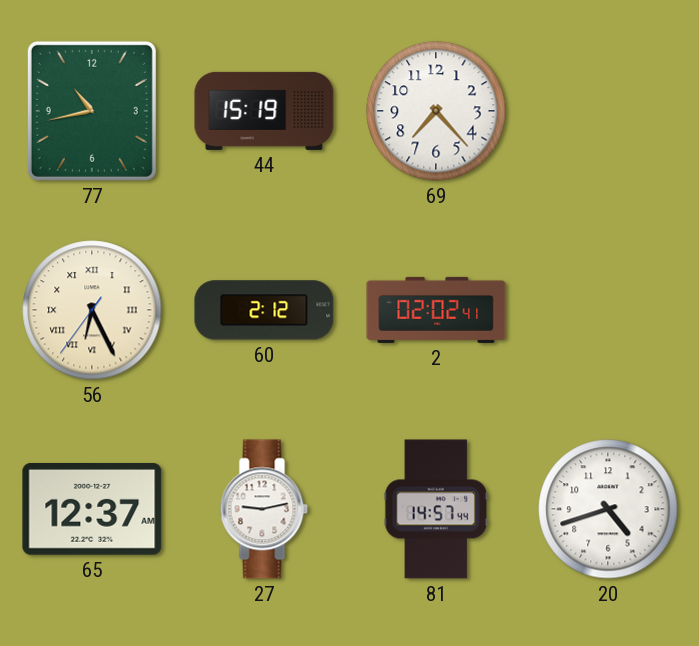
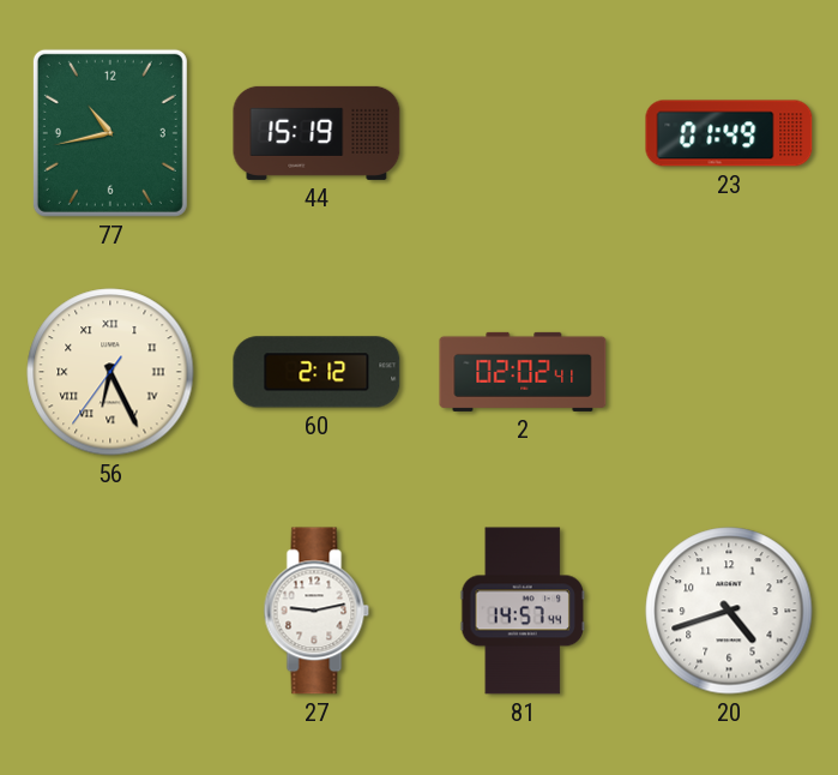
69: 7:23 -> none (436, 111)
23: none -> 01:49 (729, 133)
65: 12:37 -> none (92, 509)
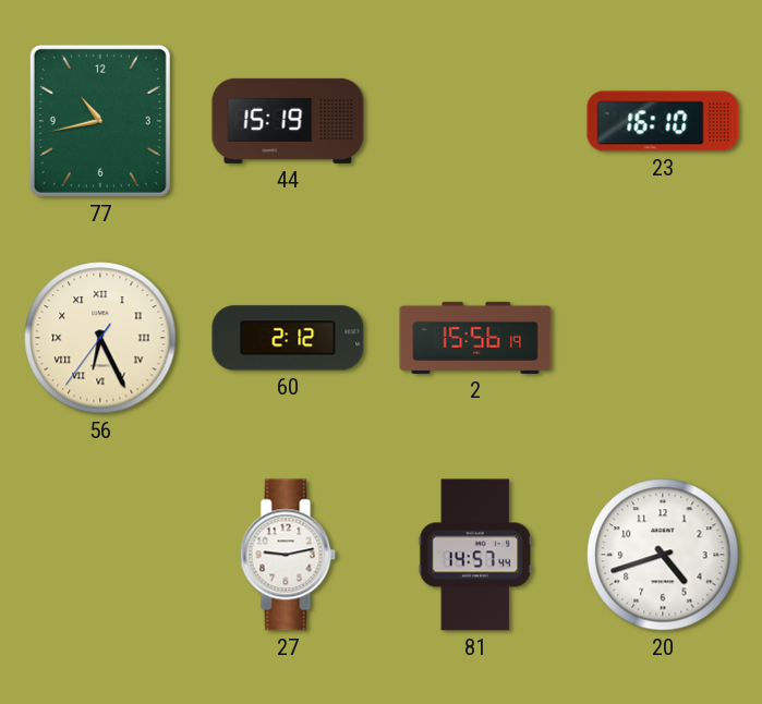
23: 01:49 -> 16:10 (663, 121)
2: 02:02 -> 15:56 (475, 338)
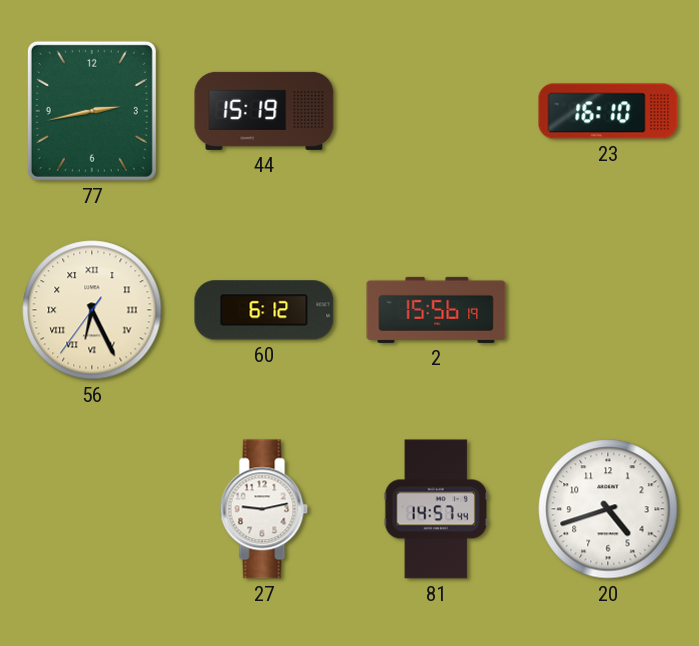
77: 10:43 -> 2:43 (92, 111)
60: 2:12 -> 6:12 (264, 310)
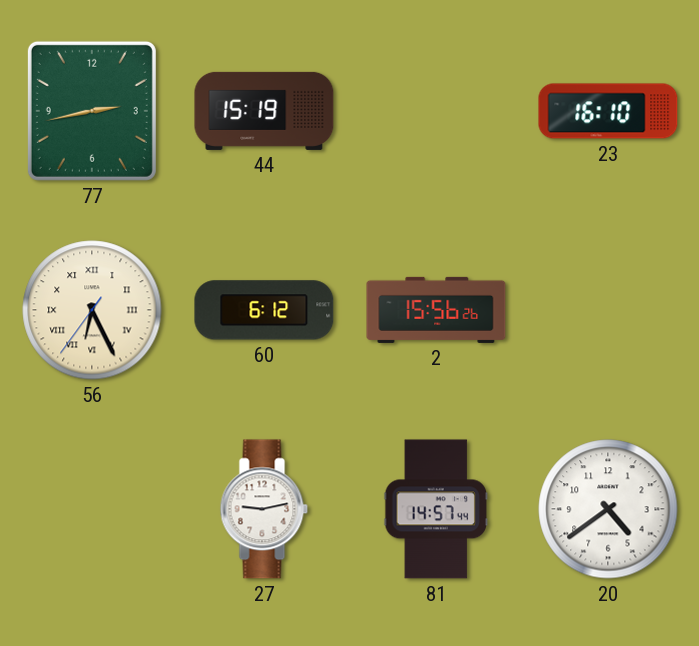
2: 15:56:19 -> 15:56:26 (436, 310)
20: 4:42 -> 4:39 (608, 509)
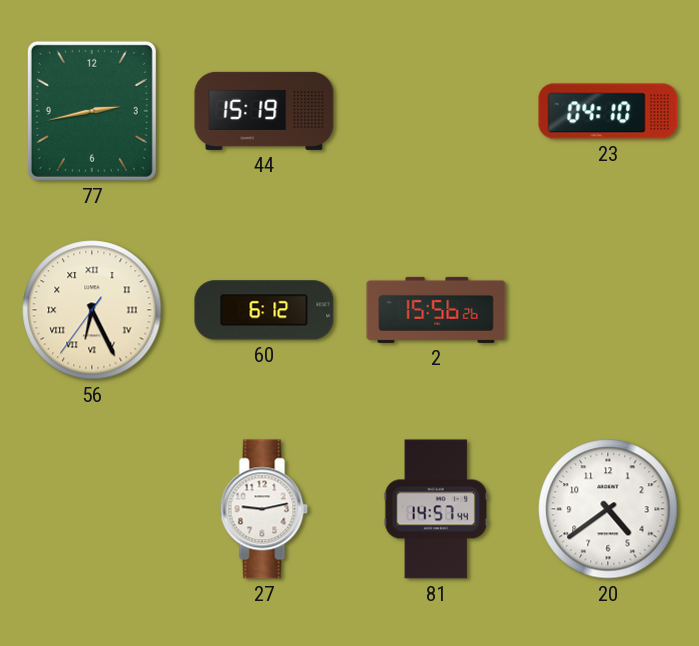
23: 16:10 -> 04:10 (608, 111)
